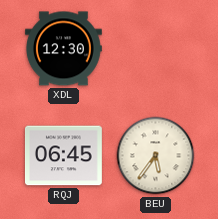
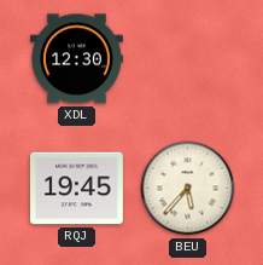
RQJ: 06:45 -> 19:45 (76, 189)
BEU: 5:36 -> 5:37 (188, 189)
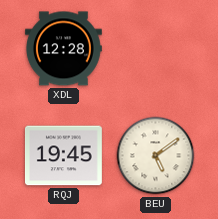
XDL: 12:30 -> 12:28 (63, 49)
BEU: 5:37 -> 5:09 (156, 156)
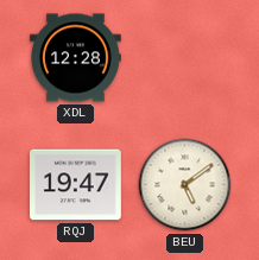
RQJ: 19:45 -> 19:47 (75, 185)
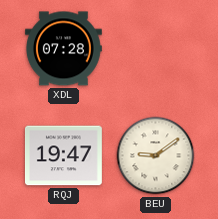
XDL: 12:28 -> 07:28 (63, 49)
BEU: 5:09 -> 9:09 (156, 156)
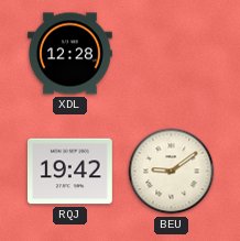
XDL: 07:28 -> 12:28 (69, 54)
RQJ: 19:47 -> 19:42 (69, 172)
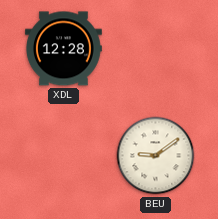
RQJ: 19:42 -> none (69, 172)
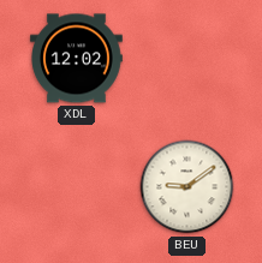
XDL: 12:28 -> 12:02 (76, 59)
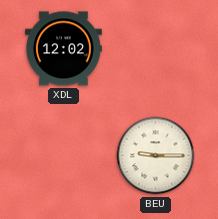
BEU: 9:09 -> 9:15 (156, 156)
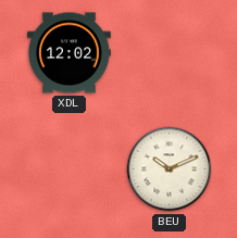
BEU: 9:15 -> 10:11 (170, 170)
